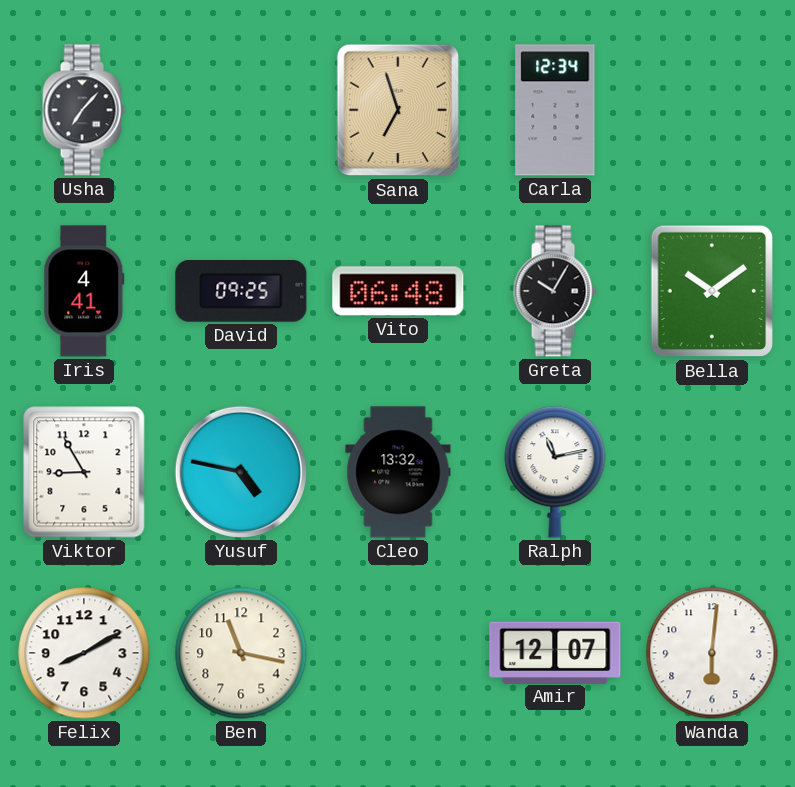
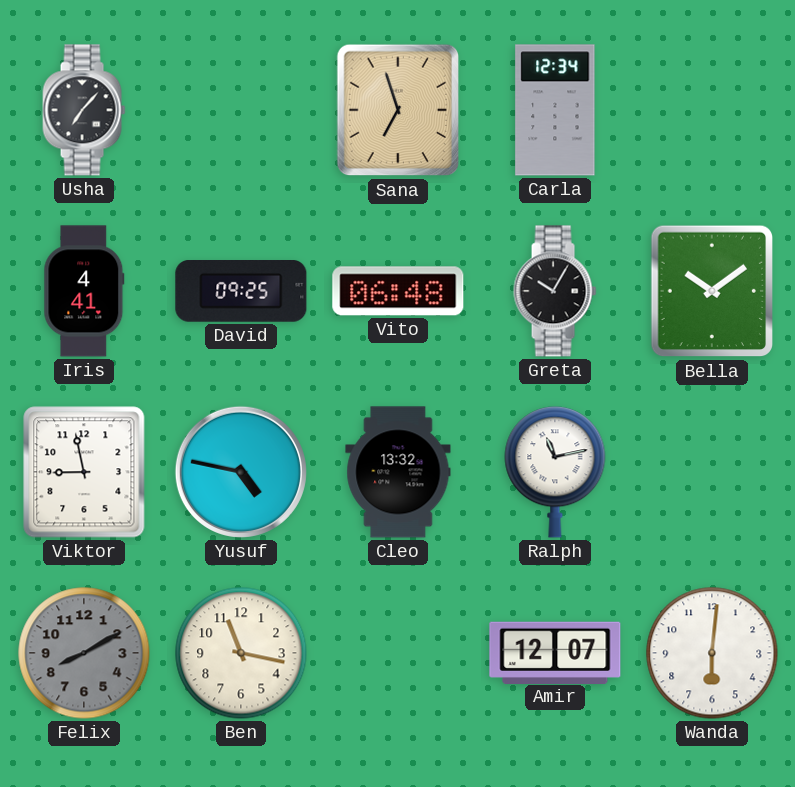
Viktor: 8:55 -> 8:58 (84, 472)
Felix dial: white -> grey (84, 653)
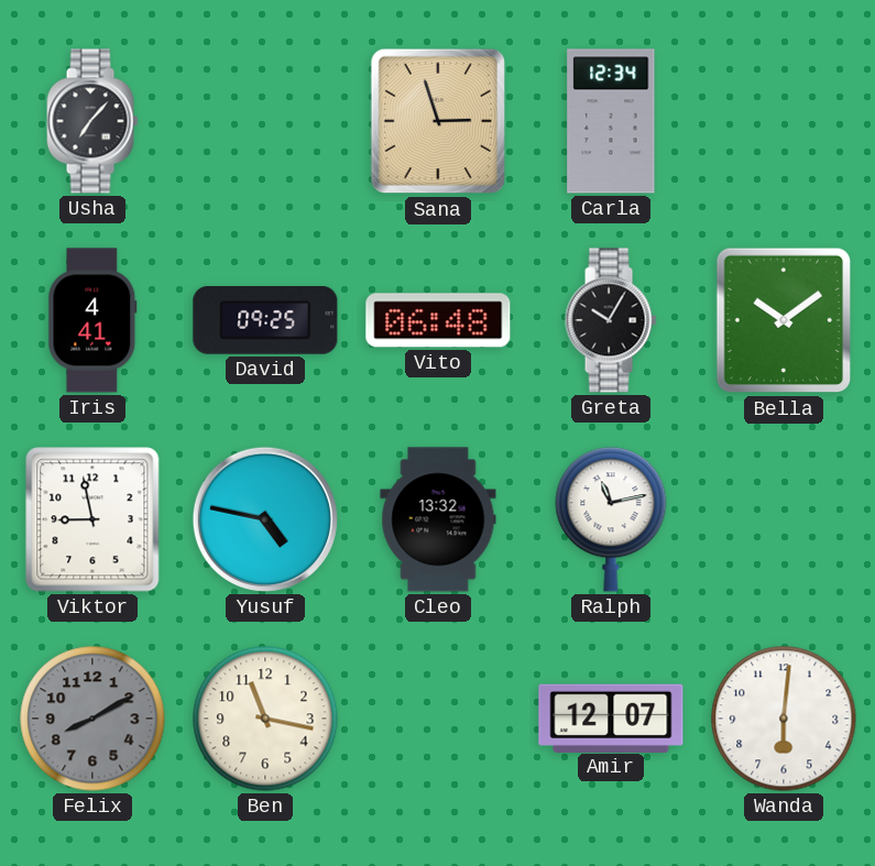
Sana: 6:57 -> 2:57 (437, 121)
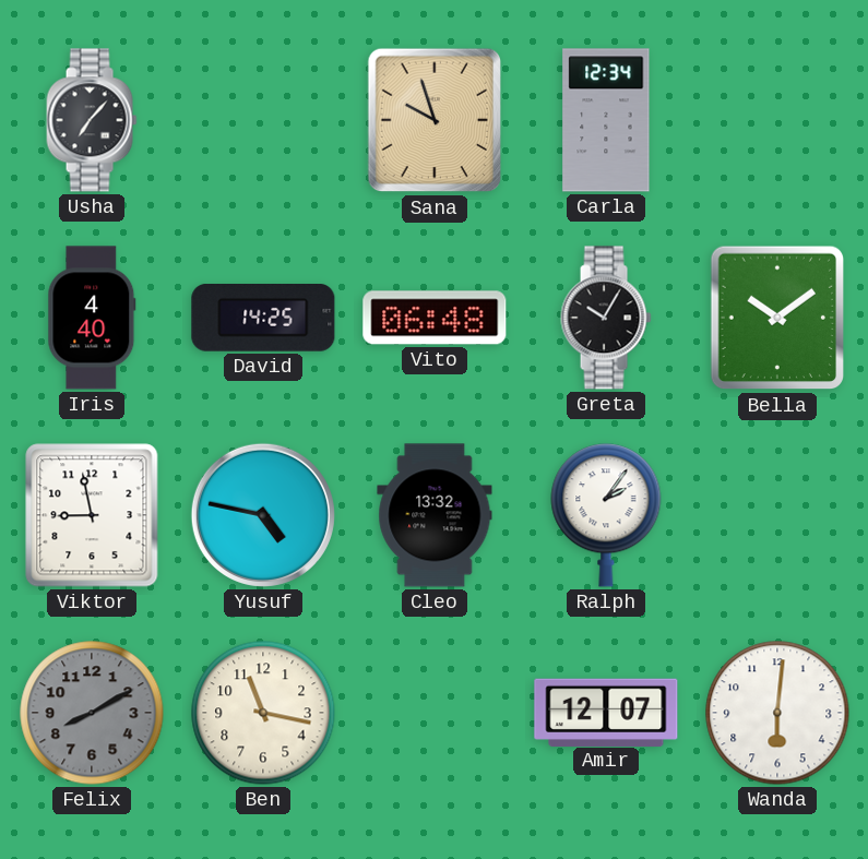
Sana: 2:57 -> 9:57 (433, 120)
Iris: 4:41 -> 4:40 (92, 318)
David: 09:25 -> 14:25 (263, 319)
Ralph: 11:13 -> 2:06 (606, 515)
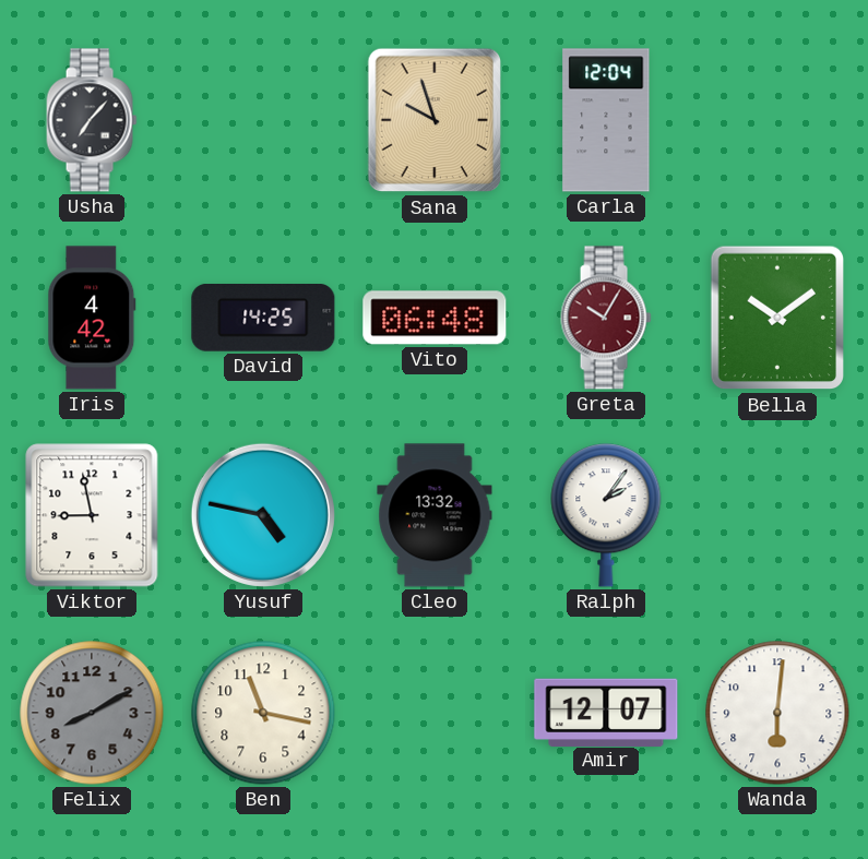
Carla: 12:34 -> 12:04 (606, 120)
Iris: 4:40 -> 4:42 (92, 318)
Greta dial: black -> burgundy (606, 318)
